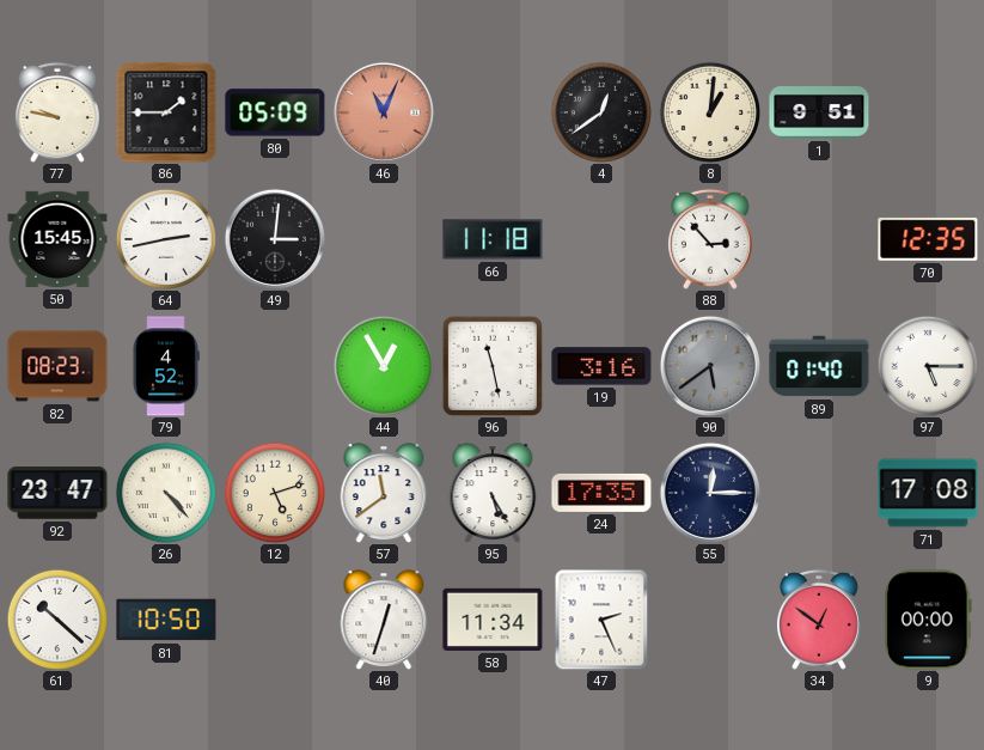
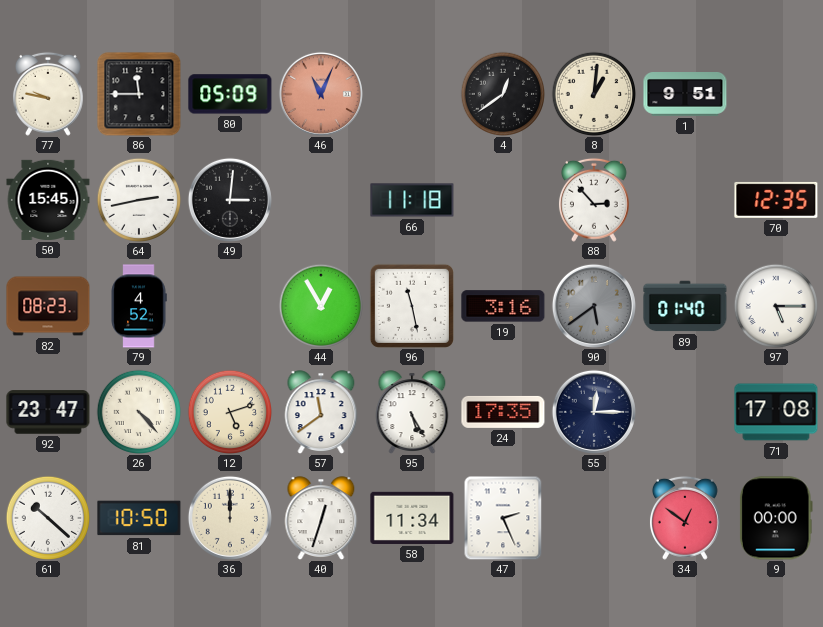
86: 1:45 -> 11:45 (139, 94)
36: none -> 12:00 (230, 518)
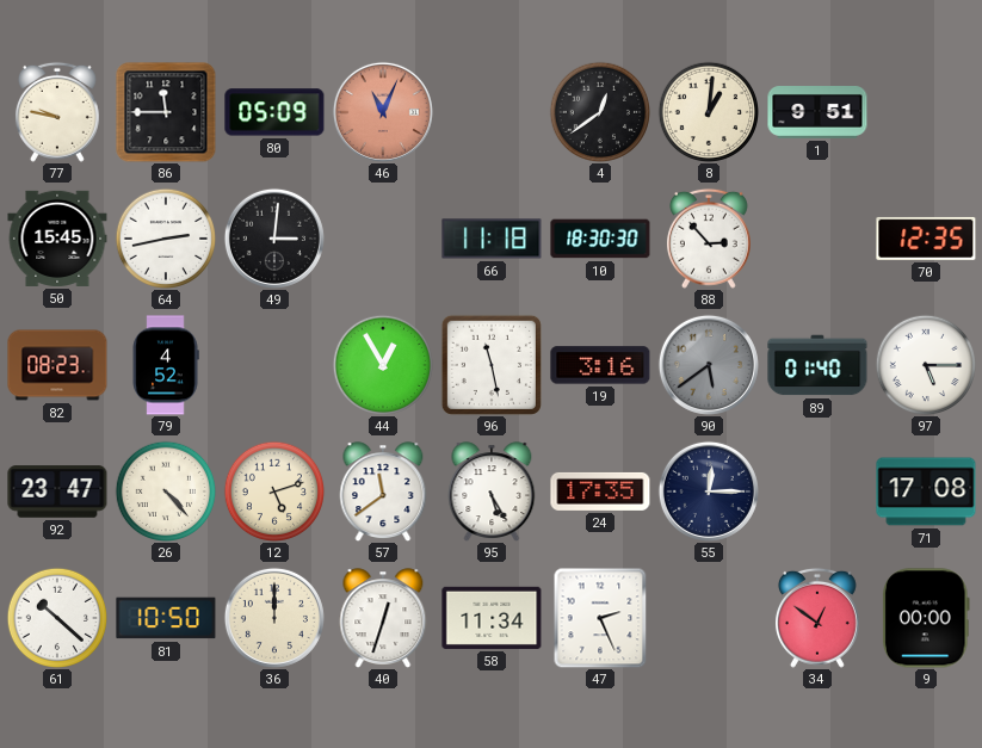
10: none -> 18:30 (600, 239)
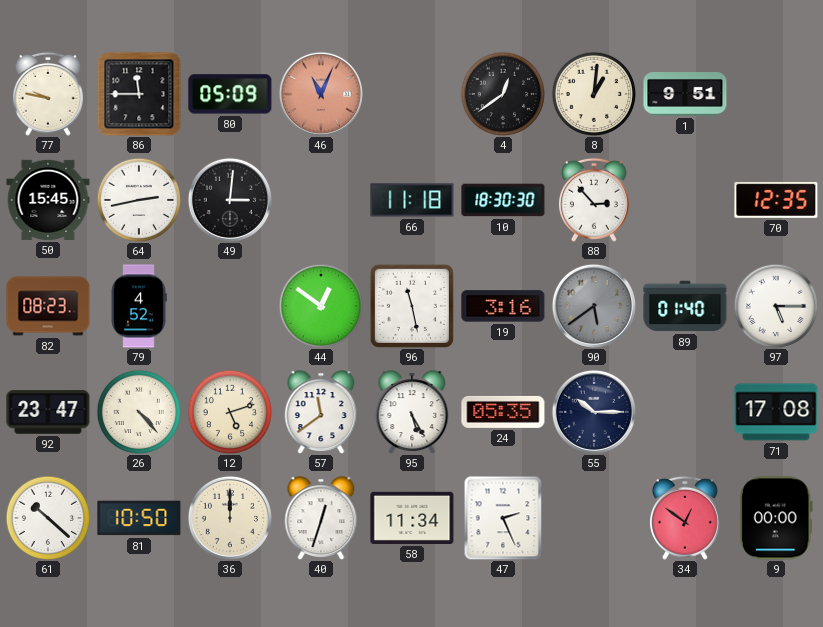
44: 12:55 -> 12:51 (321, 306)
24: 17:35 -> 05:35 (503, 412)
55: 12:15 -> 10:15 (594, 412)
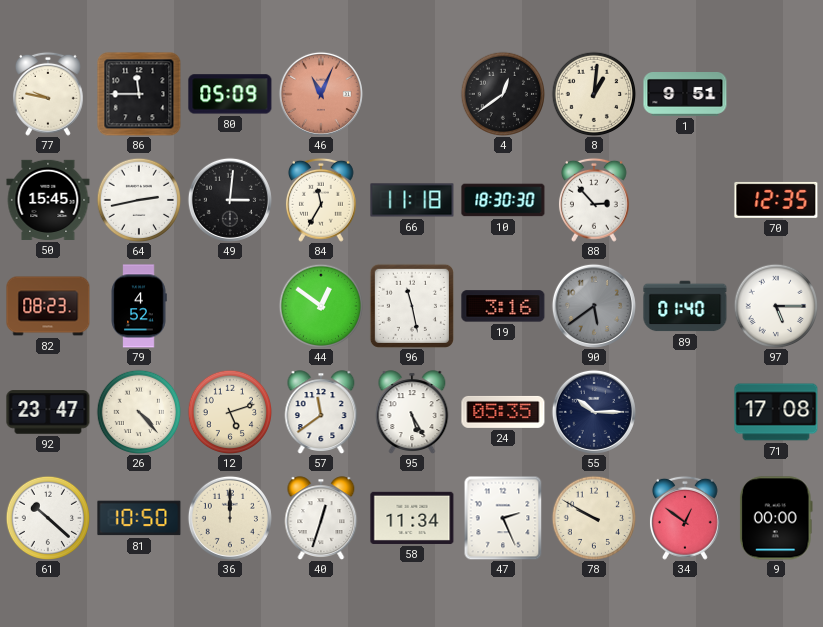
84: none -> 11:35 (321, 200)
78: none -> 9:50 (594, 518)
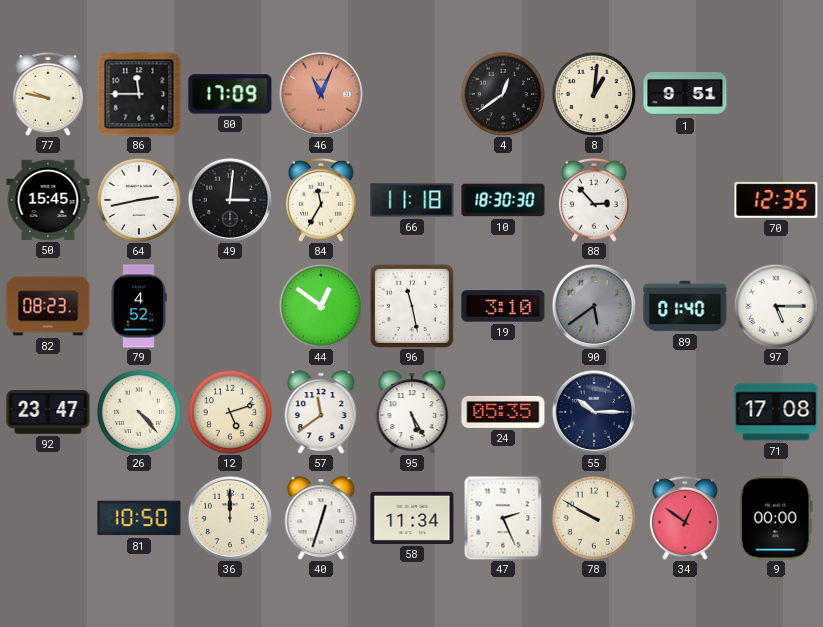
80: 05:09 -> 17:09 (230, 94)
19: 3:16 -> 3:10 (503, 306)
61: 10:22 -> none (48, 518)
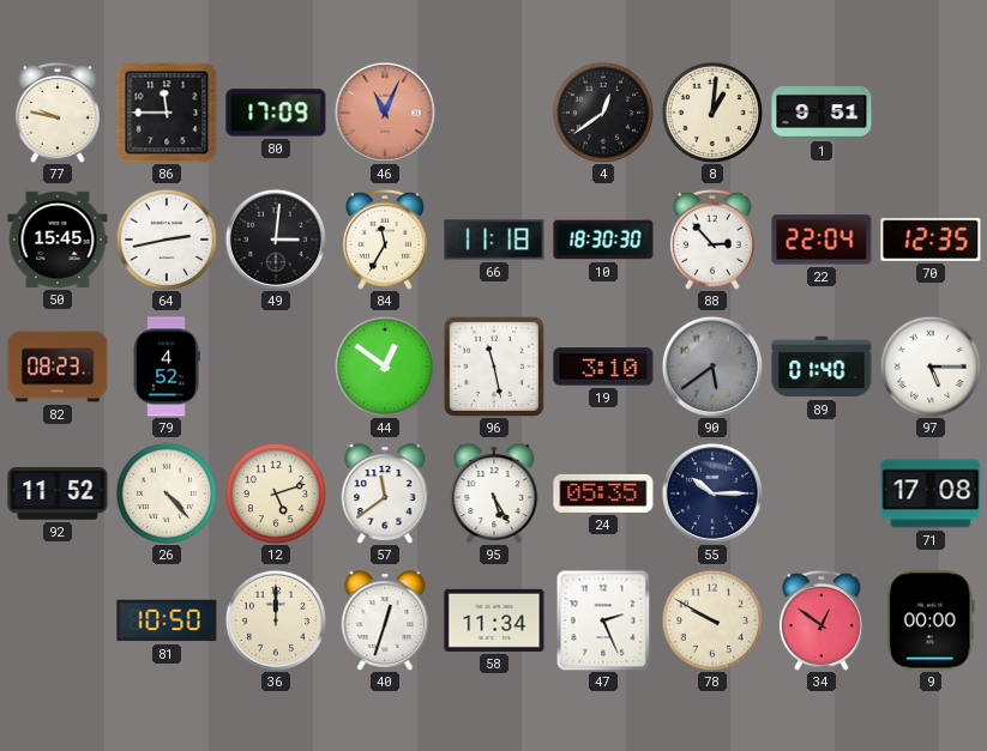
22: none -> 22:04 (822, 240)
92: 23:47 -> 11:52 (58, 493)
